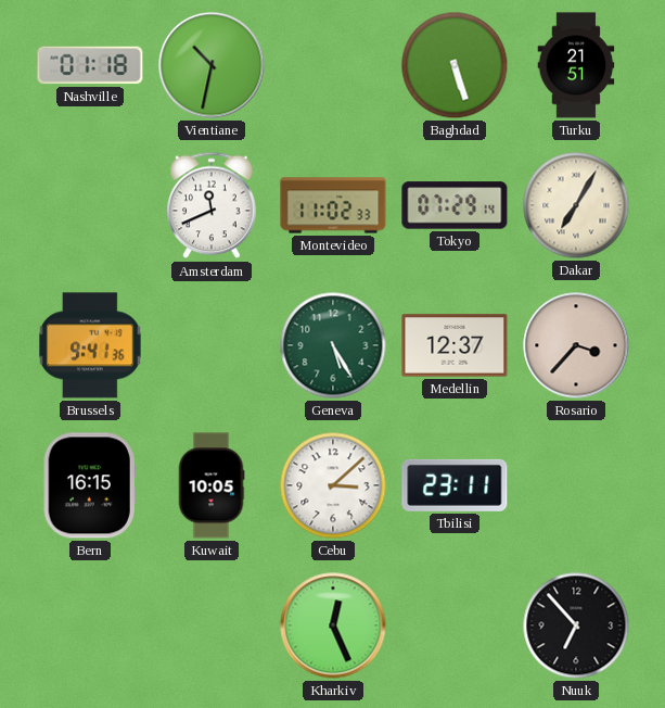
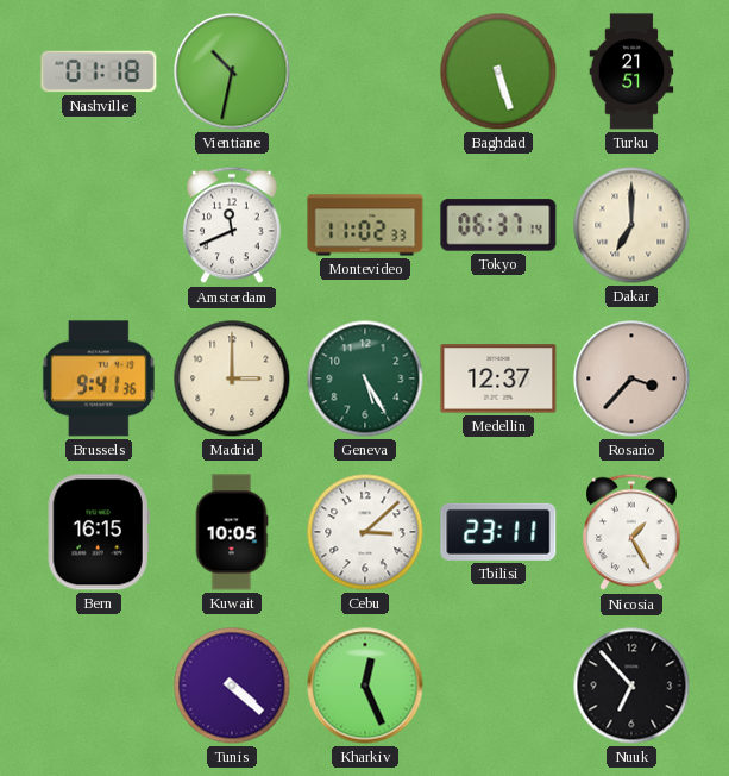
Tokyo: 07:29 -> 06:37 (498, 225)
Dakar: 7:05 -> 7:00 (631, 225)
Madrid: none -> 3:00 (232, 378)
Nicosia: none -> 1:25 (631, 532)
Tunis: none -> 4:22 (232, 686)
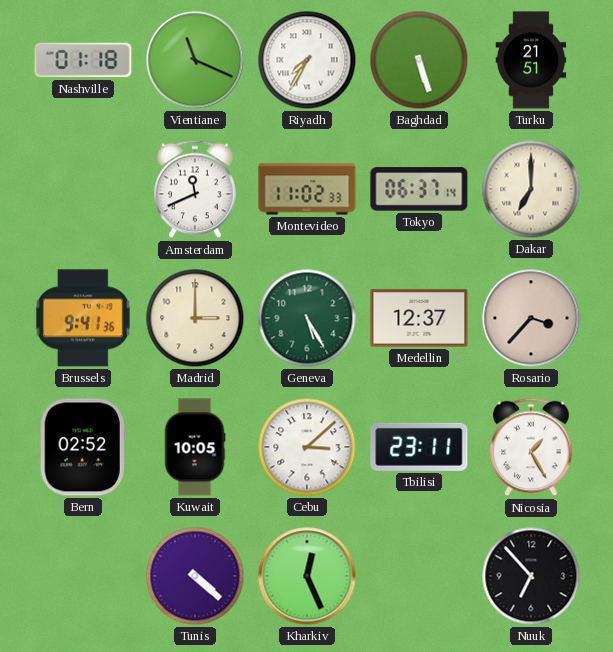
Vientiane: 10:32 -> 11:19 (195, 60)
Riyadh: none -> 7:35 (307, 60)
Bern: 16:15 -> 02:52 (83, 447)
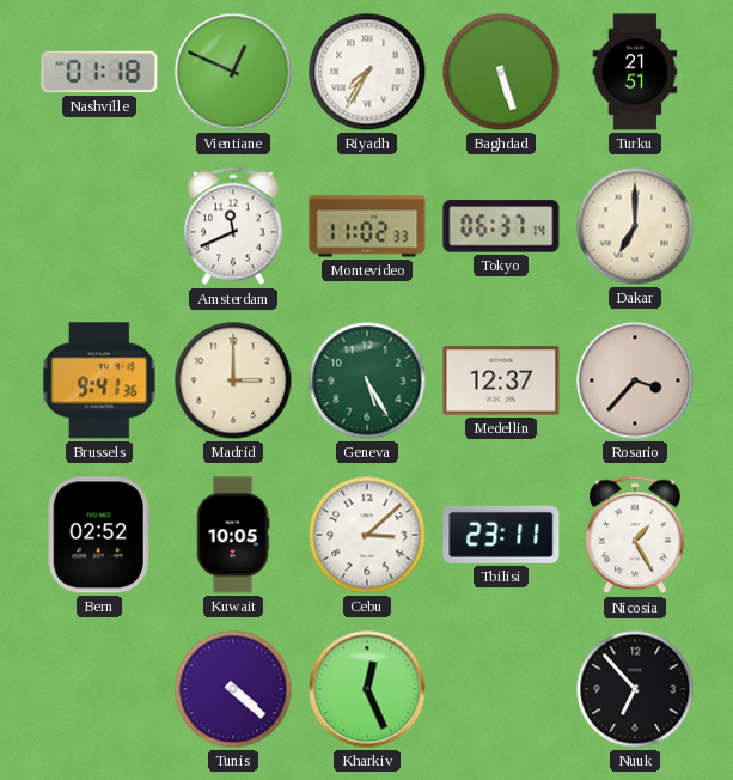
Vientiane: 11:19 -> 12:49 (233, 72)
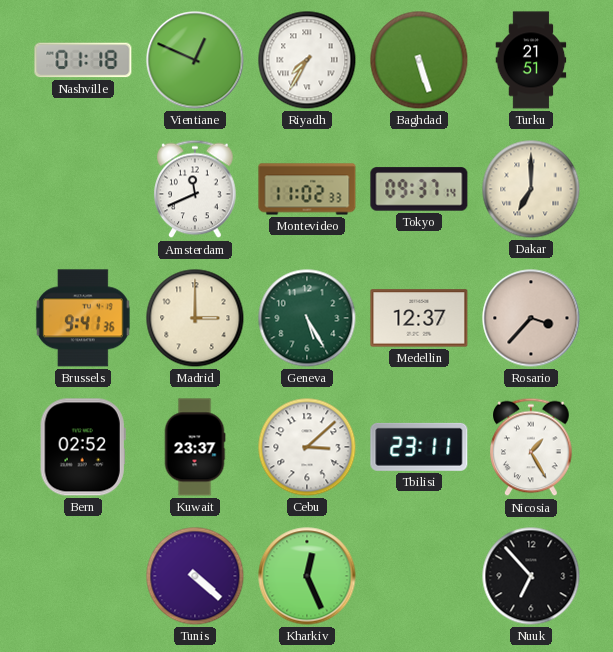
Tokyo: 06:37 -> 09:37 (419, 189)
Kuwait: 10:05 -> 23:37 (195, 447)
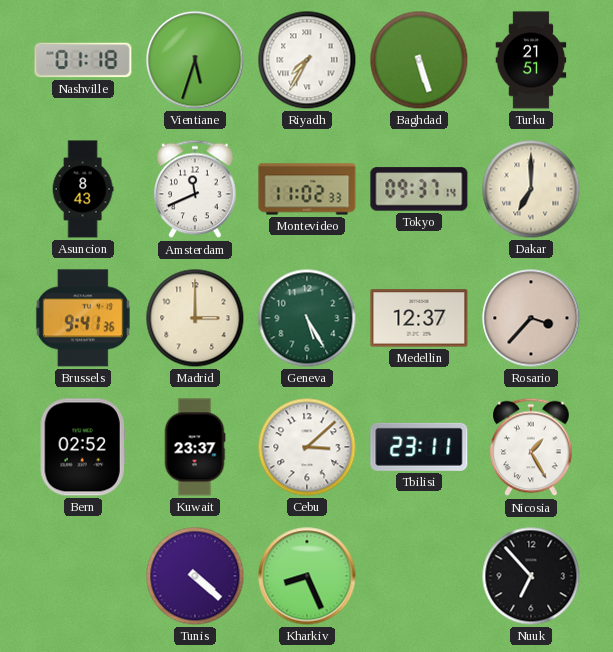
Vientiane: 12:49 -> 5:33 (195, 60)
Asuncion: none -> 8:43 (83, 189)
Kharkiv: 12:26 -> 8:26 (307, 576)
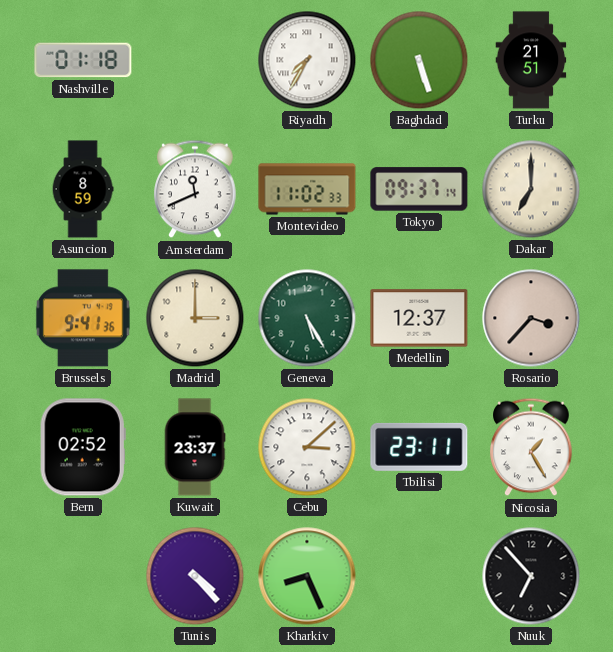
Vientiane: 5:33 -> none (195, 60)
Asuncion: 8:43 -> 8:59 (83, 189)
Tunis: 4:22 -> 4:23 (195, 576)
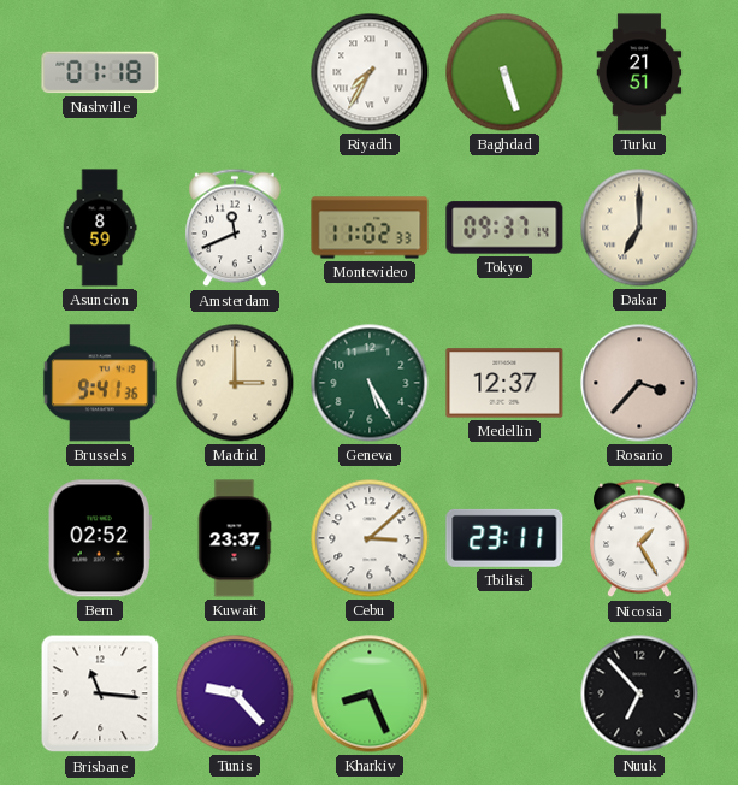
Brisbane: none -> 11:16 (100, 693)
Tunis: 4:23 -> 9:23 (235, 693)
